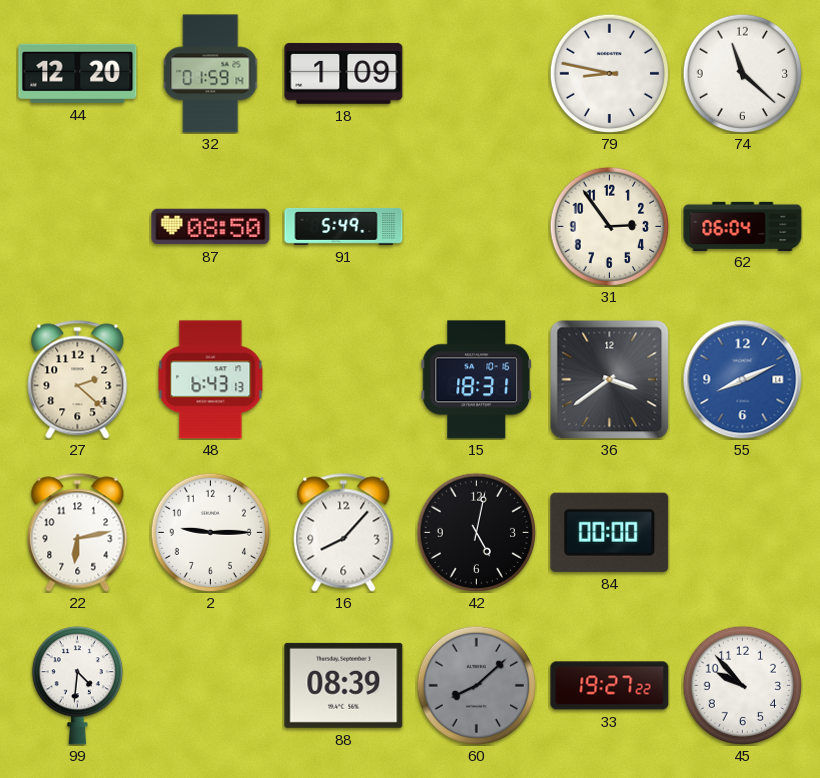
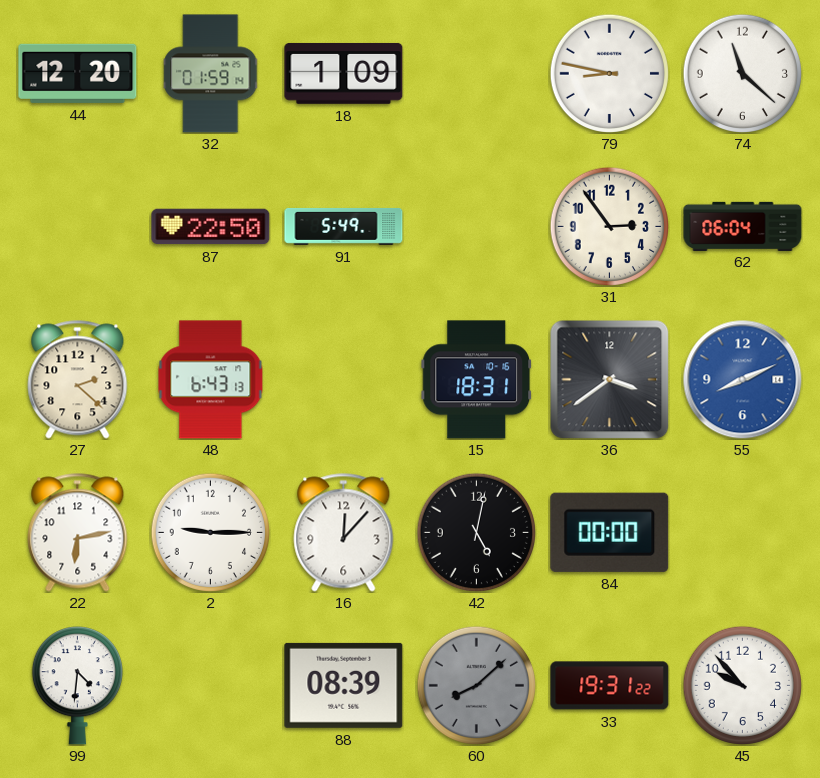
87: 08:50 -> 22:50 (211, 227)
16: 8:07 -> 12:07 (344, 533)
33: 19:27 -> 19:31 (610, 686)
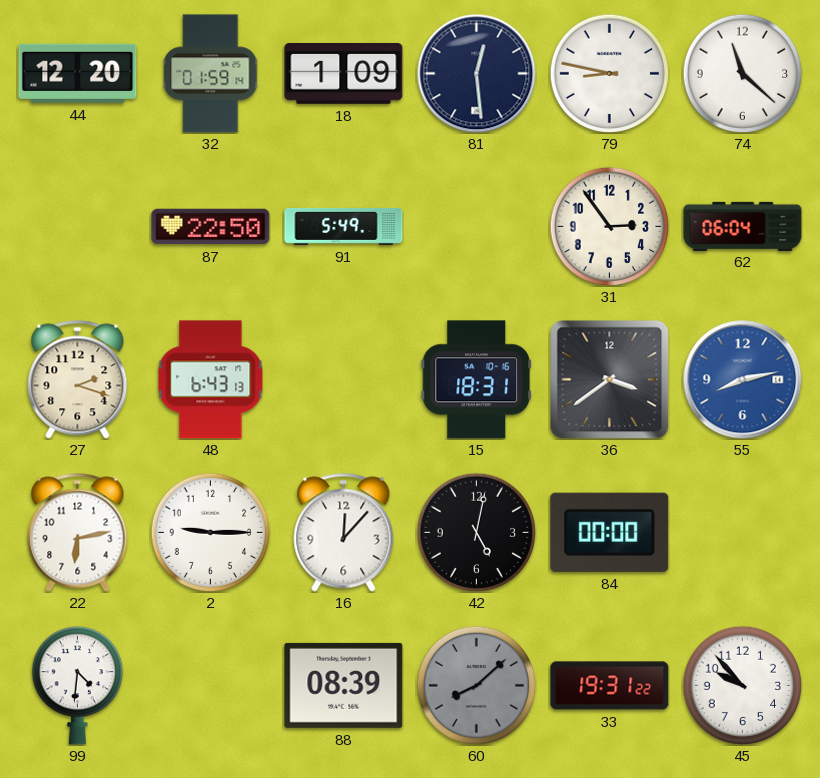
81: none -> 12:29 (477, 74)
27: 2:22 -> 2:18 (78, 380)
55: 8:11 -> 8:13 (743, 380)
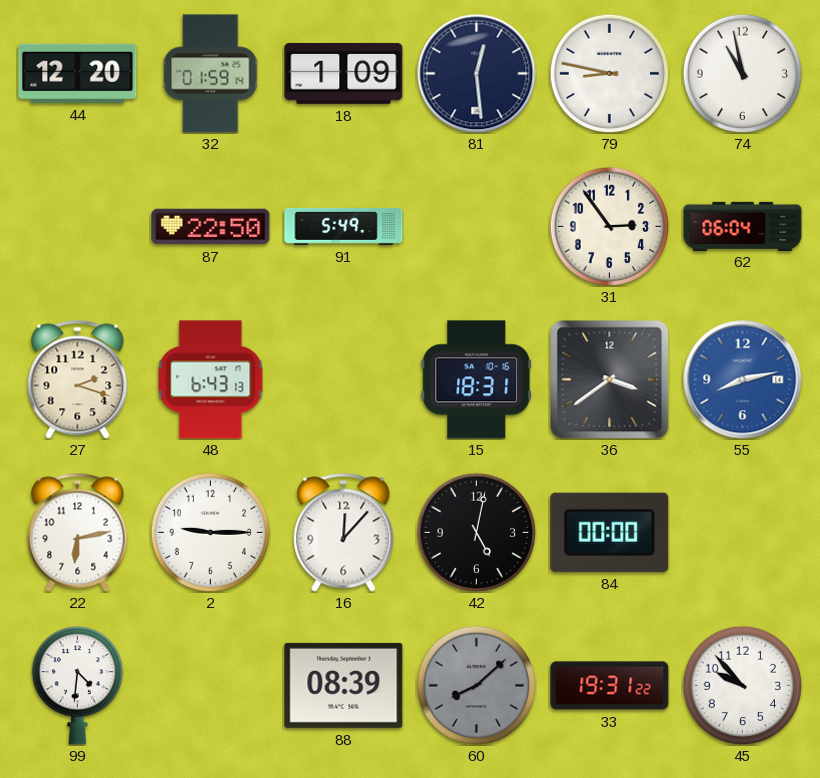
74: 11:22 -> 10:58 (742, 73)
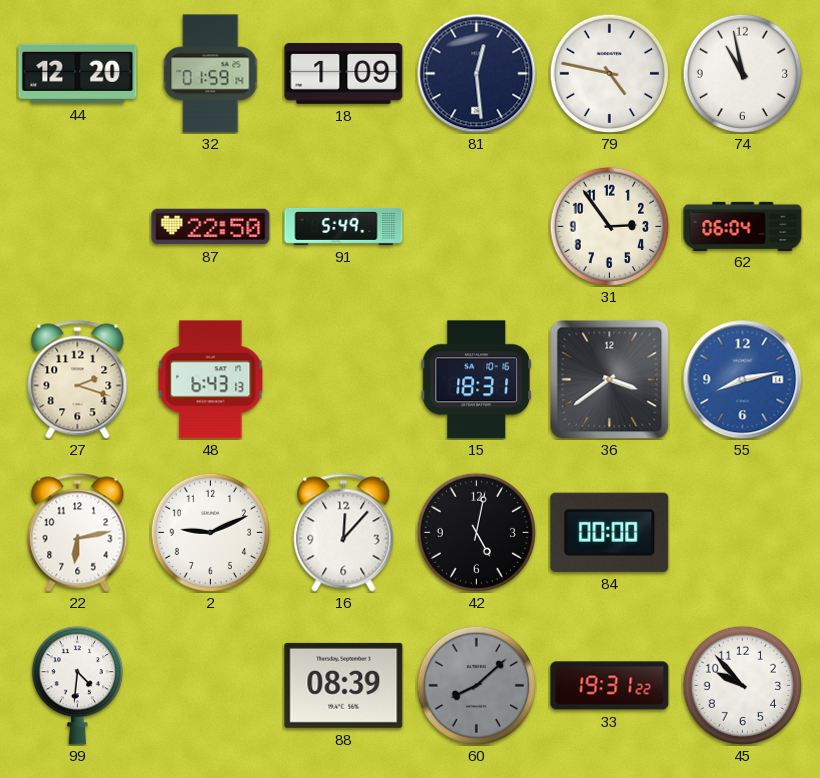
79: 8:47 -> 4:47 (609, 73)
2: 9:15 -> 9:11 (210, 532)
